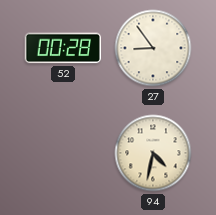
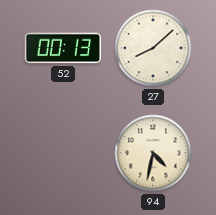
52: 00:28 -> 00:13 (63, 48)
27: 8:54 -> 8:08 (153, 48)
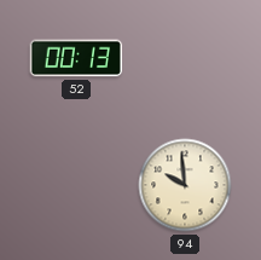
27: 8:08 -> none (153, 48)
94: 4:32 -> 9:59 (185, 185)
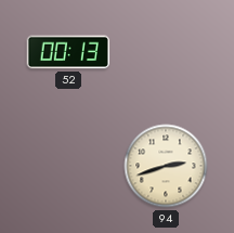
94: 9:59 -> 2:42 (166, 166)
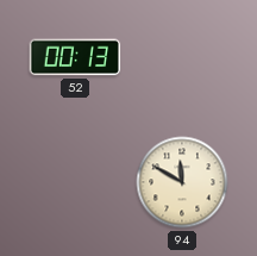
94: 2:42 -> 11:50 (182, 182)
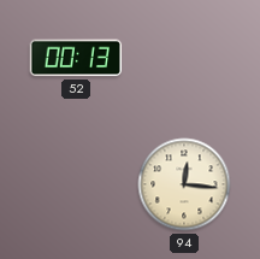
94: 11:50 -> 12:16 (184, 184)
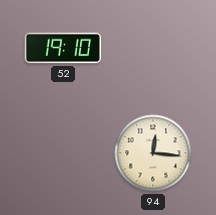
52: 00:13 -> 19:10 (63, 48)
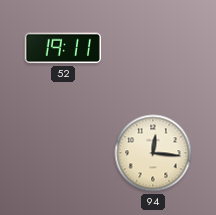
52: 19:10 -> 19:11 (63, 48)
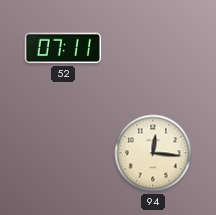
52: 19:11 -> 07:11 (63, 48)
